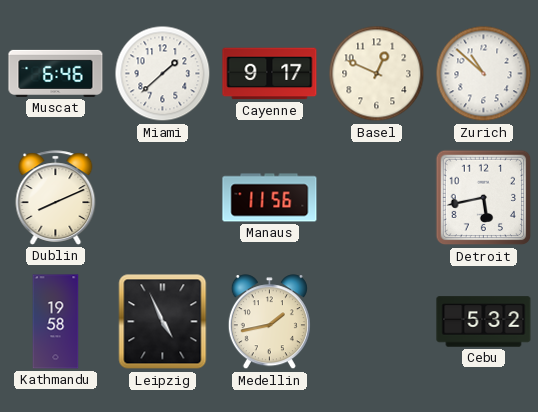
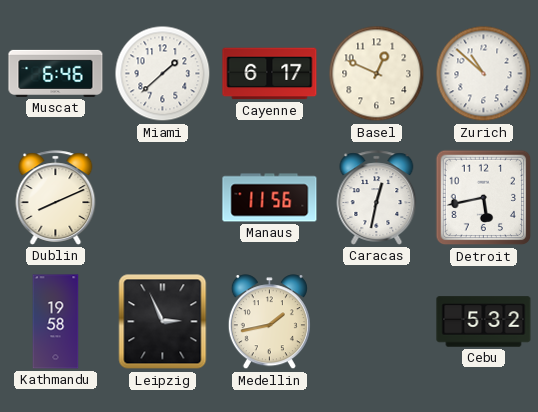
Cayenne: 9:17 -> 6:17 (270, 74)
Caracas: none -> 12:32 (377, 198)
Leipzig: 4:56 -> 2:56 (163, 322)
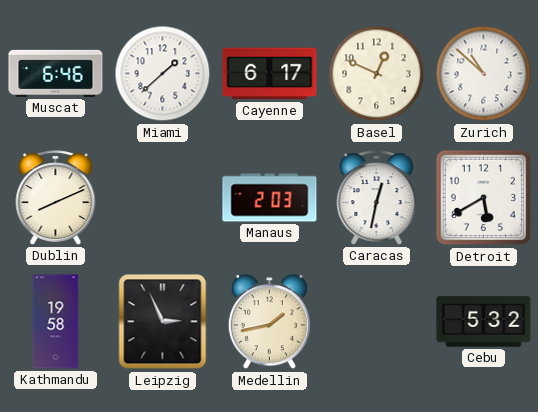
Manaus: 11:56 -> 2:03 (270, 198)
Detroit: 5:43 -> 5:40 (484, 198)
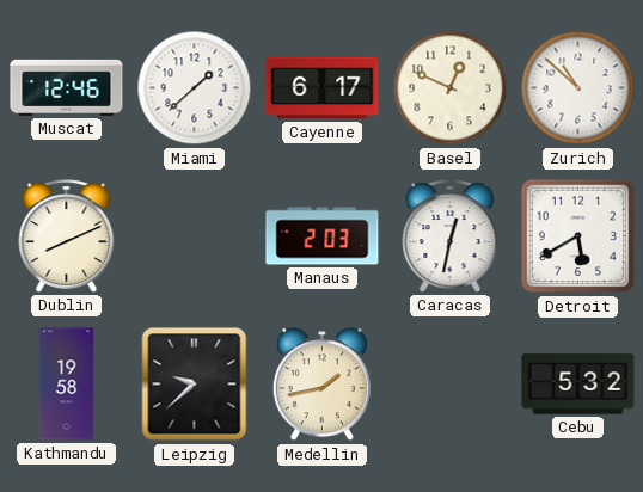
Muscat: 6:46 -> 12:46 (67, 87)
Leipzig: 2:56 -> 9:38 (195, 385)
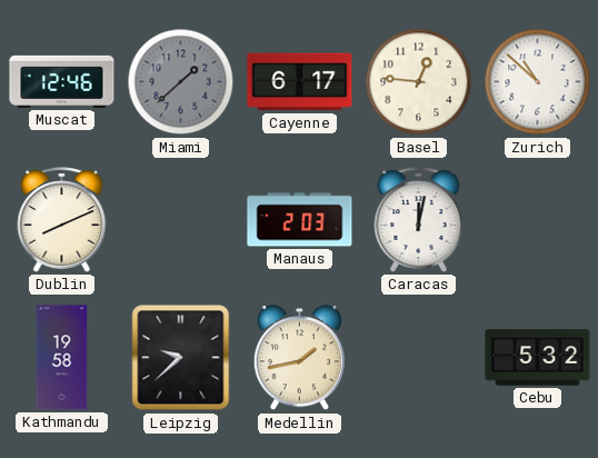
Miami dial: white -> grey (181, 82)
Basel: 12:49 -> 12:46 (419, 82)
Caracas: 12:32 -> 12:02 (419, 220)
Detroit: 5:40 -> none (578, 236)
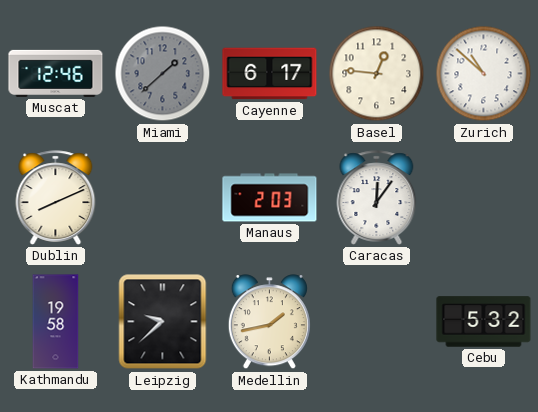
Caracas: 12:02 -> 12:06 (377, 198)
